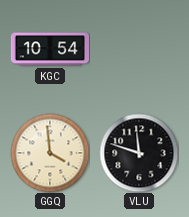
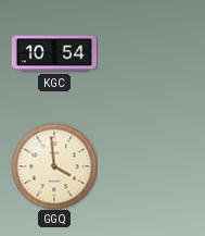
VLU: 11:48 -> none (139, 153)
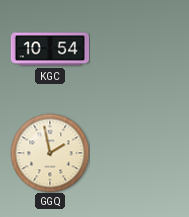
GGQ: 3:59 -> 1:58 (50, 153)
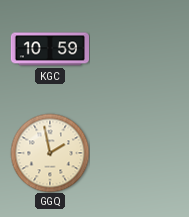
KGC: 10:54 -> 10:59 (49, 49)
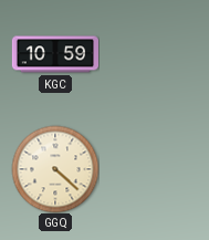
GGQ: 1:58 -> 4:22 (55, 169)
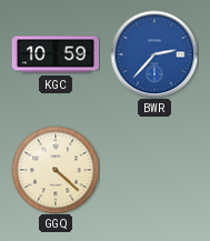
BWR: none -> 2:37 (154, 54)
